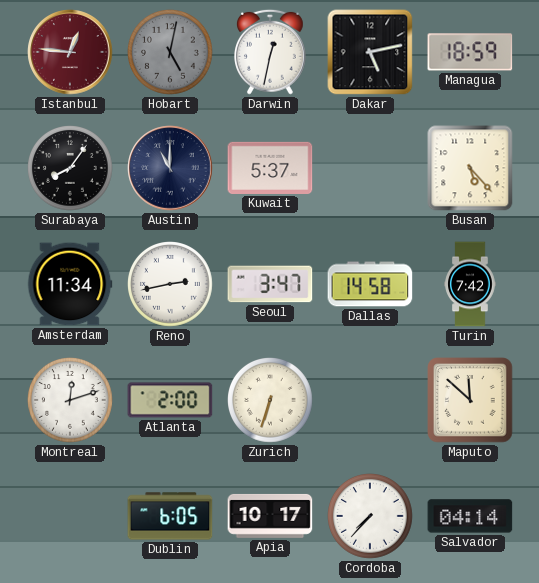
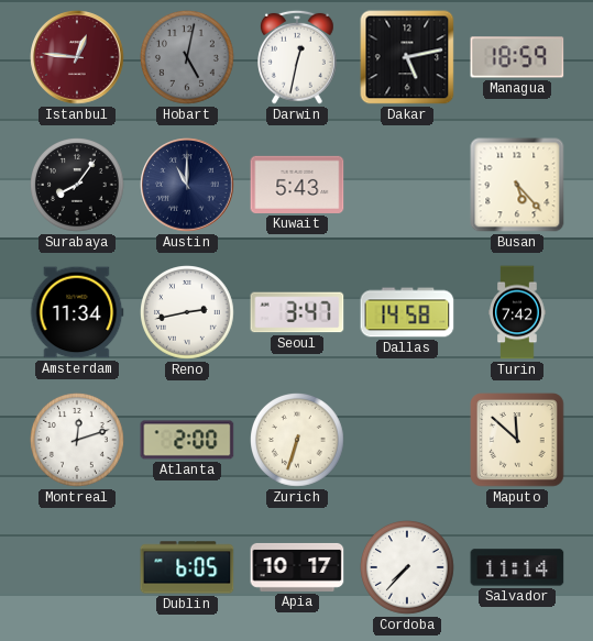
Kuwait: 5:37 -> 5:43 (297, 185)
Salvador: 04:14 -> 11:14 (517, 567)
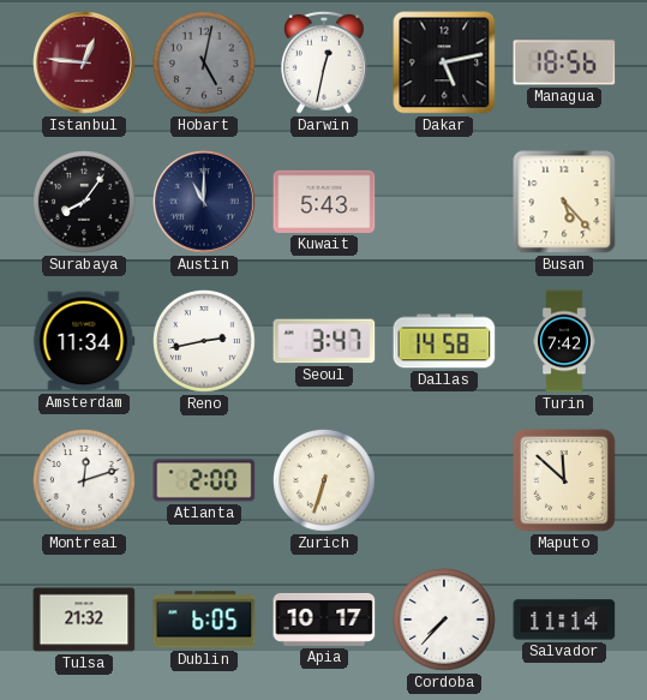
Managua: 18:59 -> 18:56 (564, 62)
Tulsa: none -> 21:32 (84, 620)
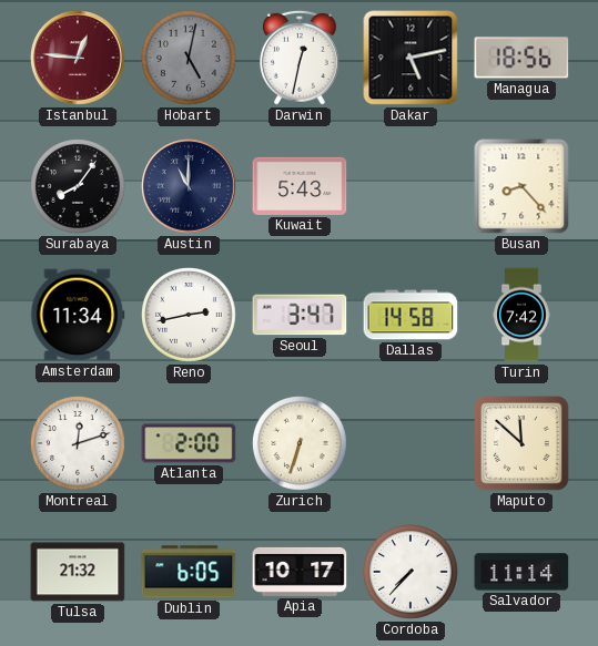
Busan: 5:23 -> 8:23 (521, 186)
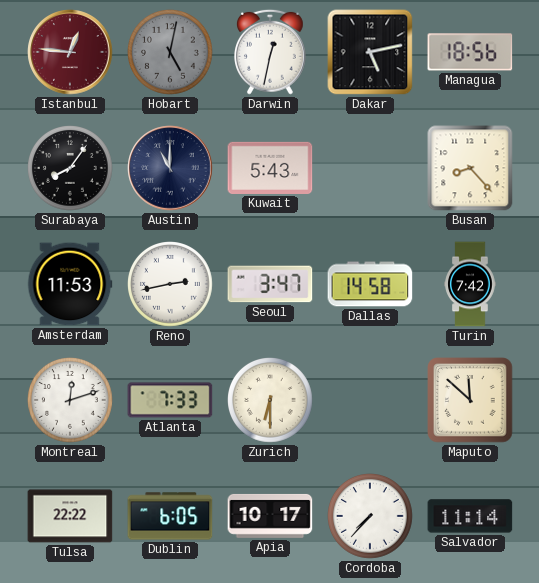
Amsterdam: 11:34 -> 11:53 (70, 284)
Atlanta: 2:00 -> 7:33 (170, 400)
Zurich: 6:33 -> 6:30 (271, 401)
Tulsa: 21:32 -> 22:22 (70, 516)
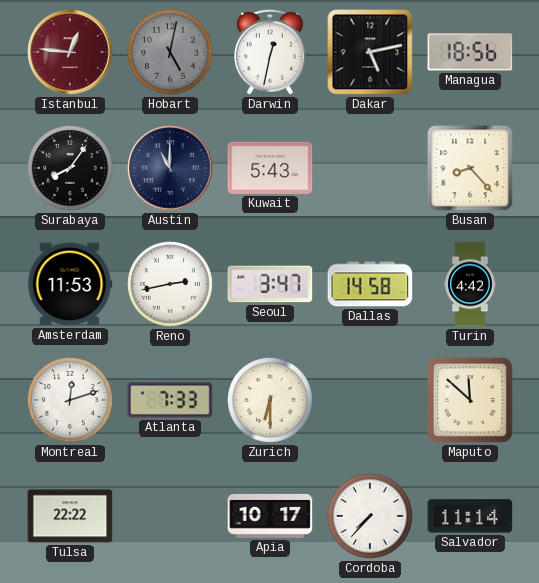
Turin: 7:42 -> 4:42 (470, 284)
Dublin: 6:05 -> none (170, 516)
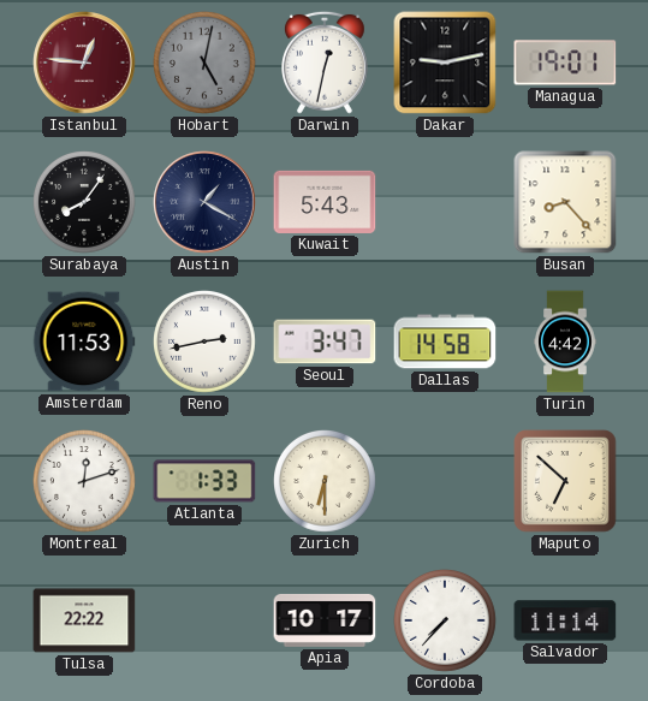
Dakar: 5:13 -> 9:13 (445, 63)
Managua: 18:56 -> 19:01 (565, 63)
Austin: 11:00 -> 1:20 (204, 202)
Atlanta: 7:33 -> 1:33 (204, 481)
Maputo: 11:52 -> 6:52 (565, 481)
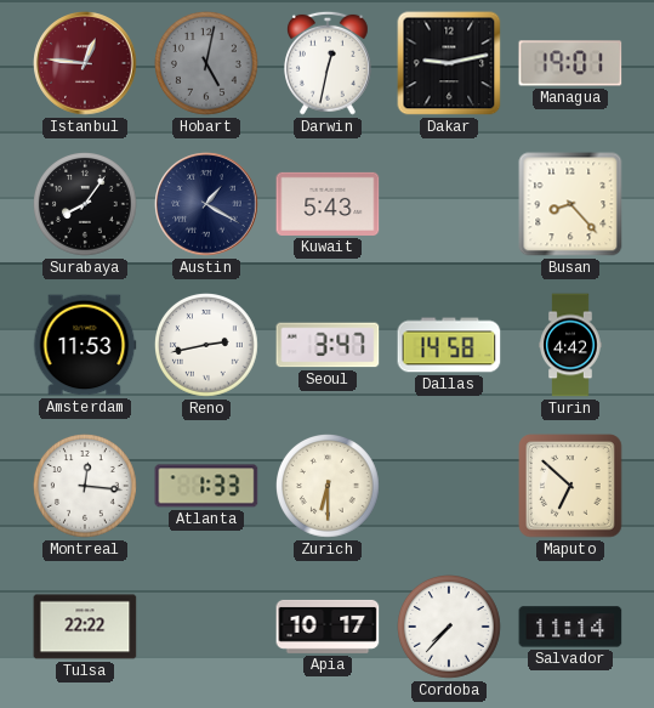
Montreal: 12:12 -> 12:16 (86, 487)
